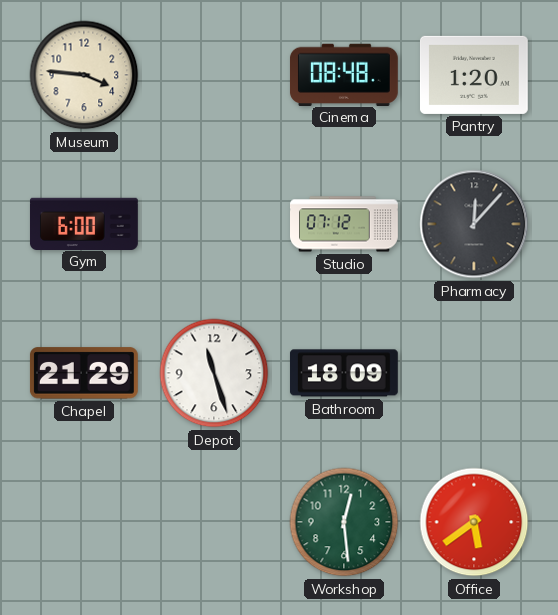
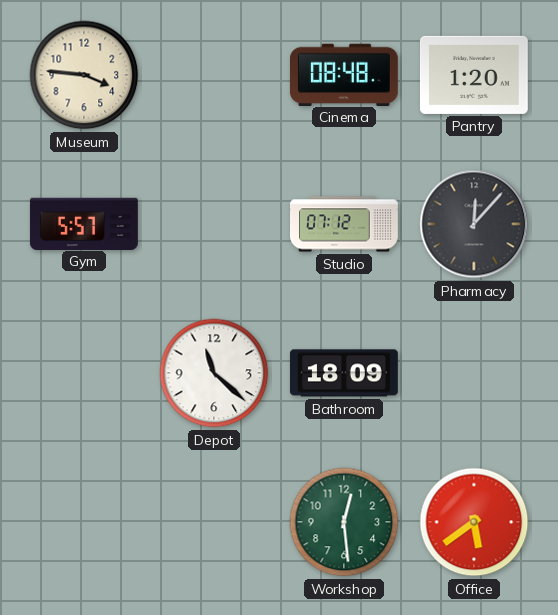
Gym: 6:00 -> 5:57 (84, 223)
Chapel: 21:29 -> none (84, 373)
Depot: 11:27 -> 11:22 (214, 373)
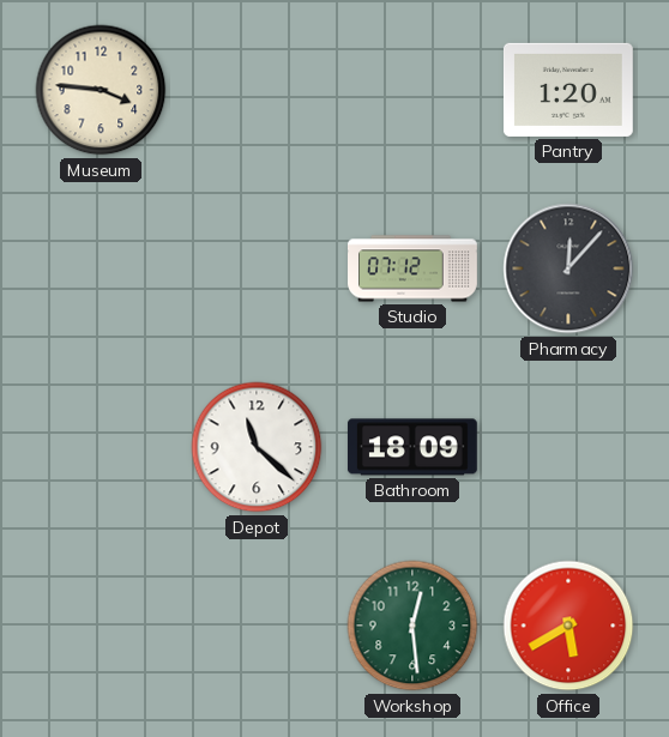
Cinema: 08:48 -> none (344, 74)
Gym: 5:57 -> none (84, 223)
Office: 5:39 -> 5:40 (568, 626)
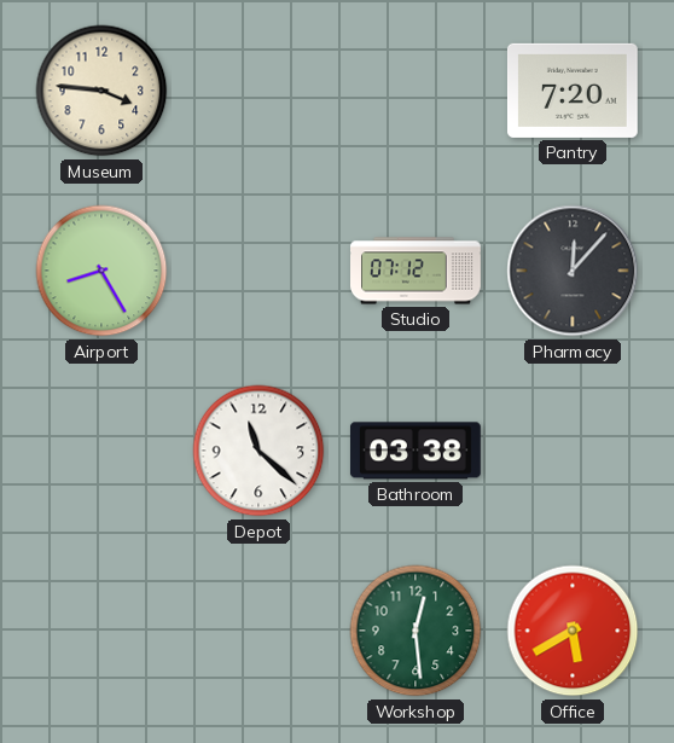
Pantry: 1:20 -> 7:20 (573, 91)
Airport: none -> 8:25 (101, 271)
Bathroom: 18:09 -> 03:38 (416, 451)
